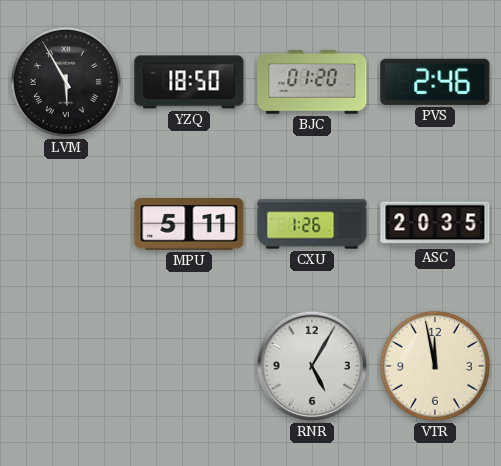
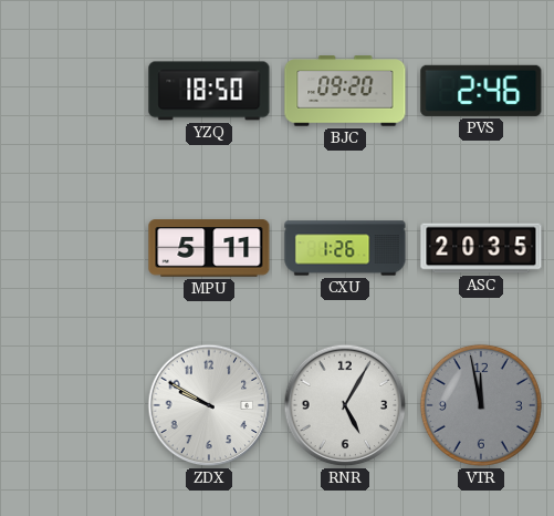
LVM: 5:55 -> none (66, 82)
BJC: 01:20 -> 09:20 (345, 91)
ZDX: none -> 9:50 (209, 405)
VTR dial: cream -> grey (481, 405)
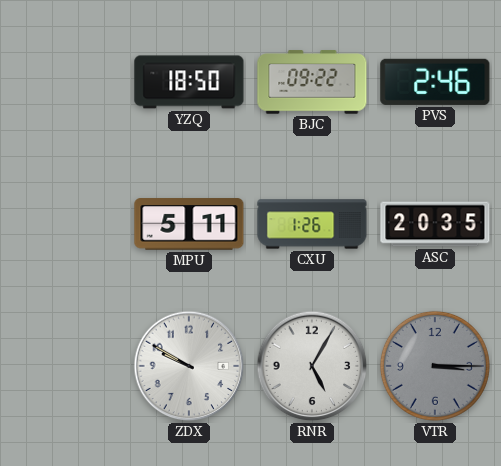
BJC: 09:20 -> 09:22 (312, 82)
VTR: 11:58 -> 3:15 (435, 366)
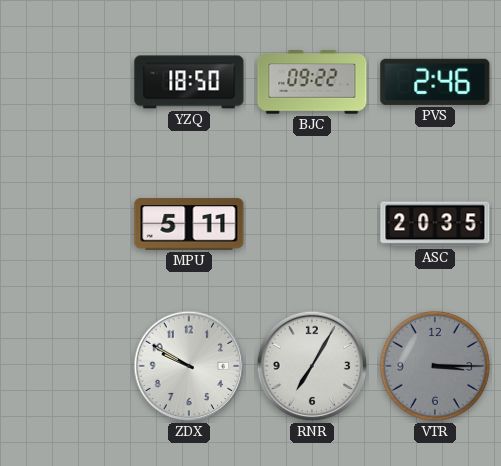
CXU: 1:26 -> none (312, 224)
RNR: 5:05 -> 7:05 (312, 366)
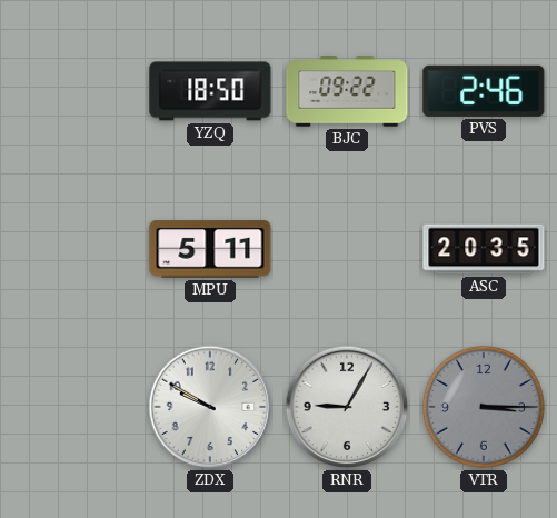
RNR: 7:05 -> 9:05 (347, 407)
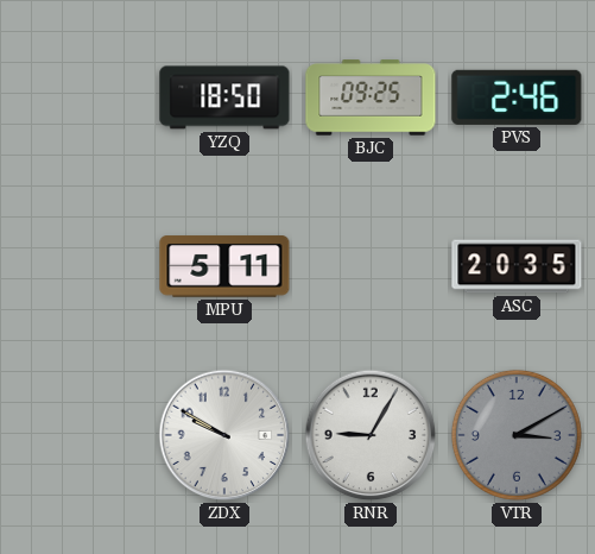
BJC: 09:22 -> 09:25 (371, 97)
VTR: 3:15 -> 3:10 (517, 435)
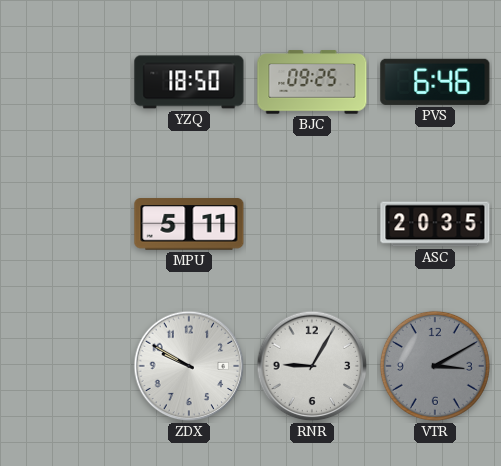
PVS: 2:46 -> 6:46 (435, 82)
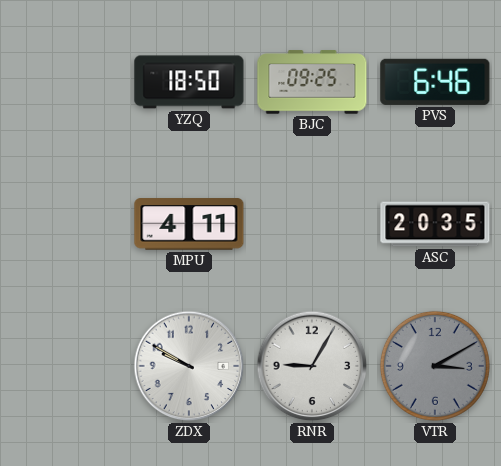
MPU: 5:11 -> 4:11 (189, 224)
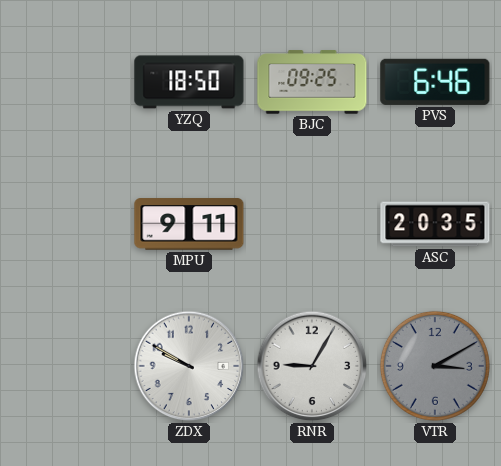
MPU: 4:11 -> 9:11 (189, 224)
